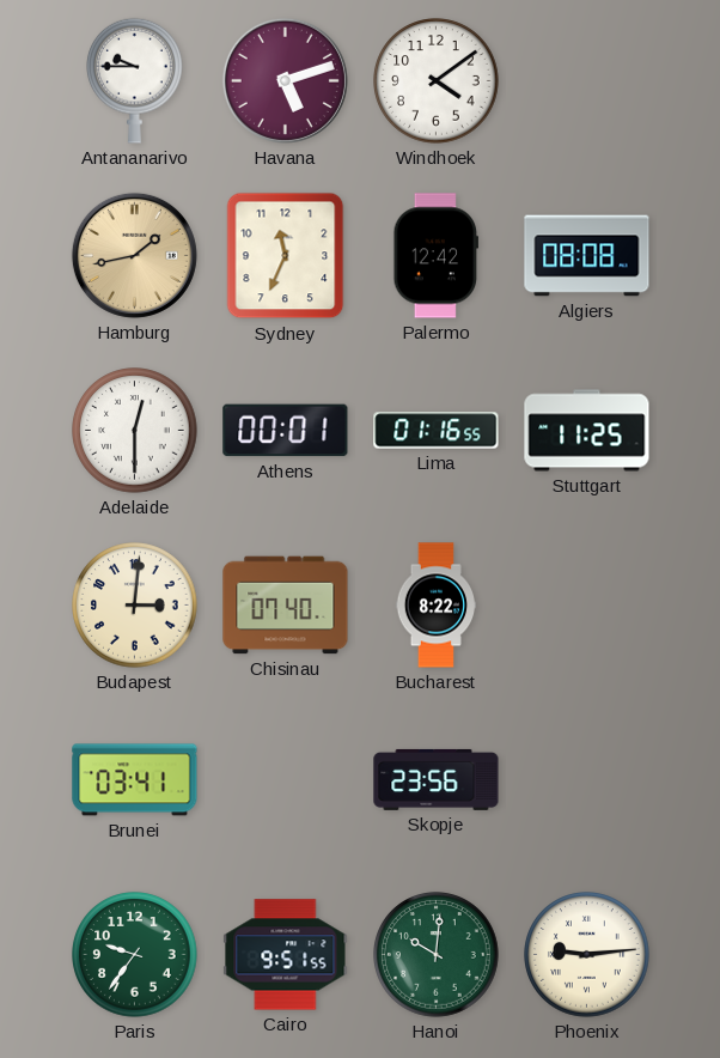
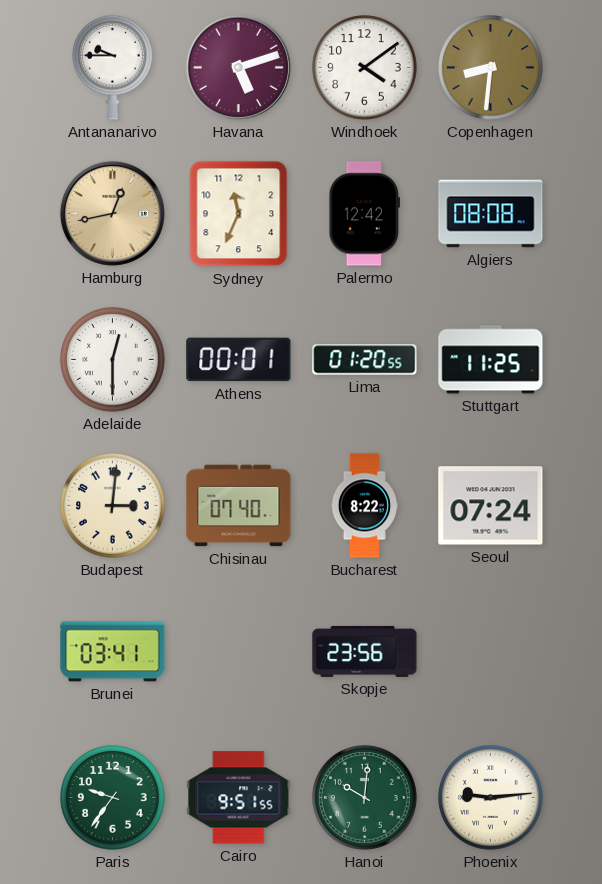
Copenhagen: none -> 8:31 (491, 68)
Hamburg: 1:43 -> 12:43 (112, 213)
Lima: 01:16 -> 01:20 (365, 360)
Seoul: none -> 07:24 (491, 506)
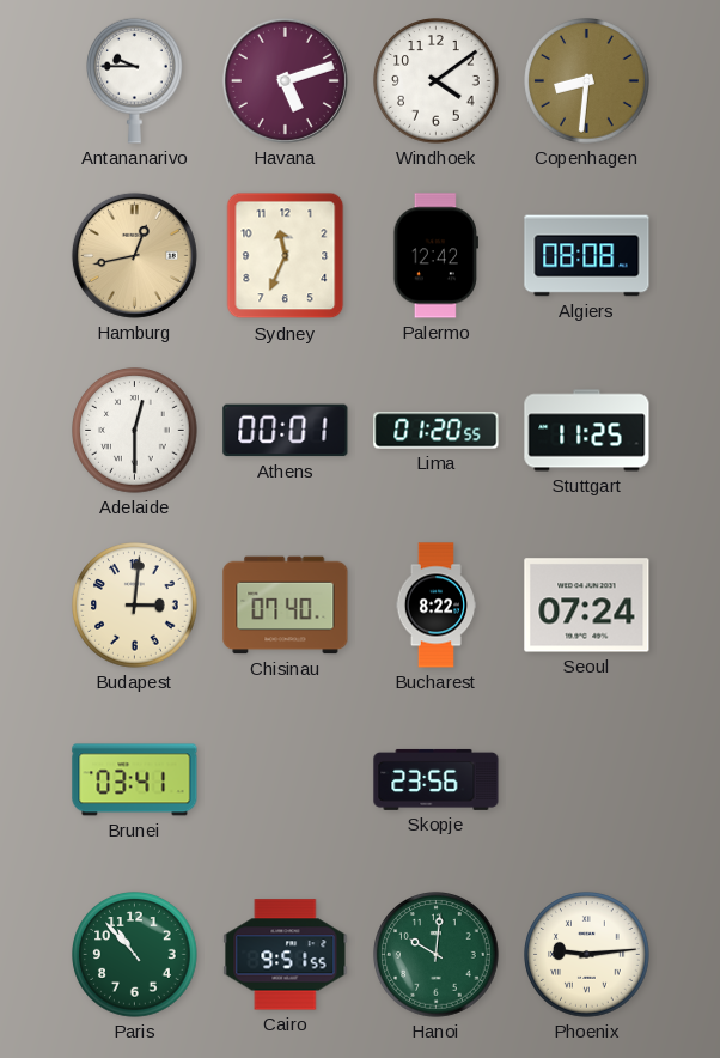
Paris: 9:36 -> 10:53 (135, 955)
